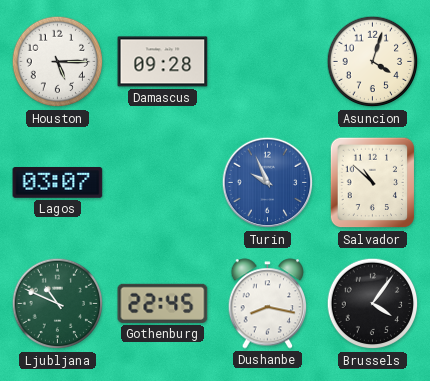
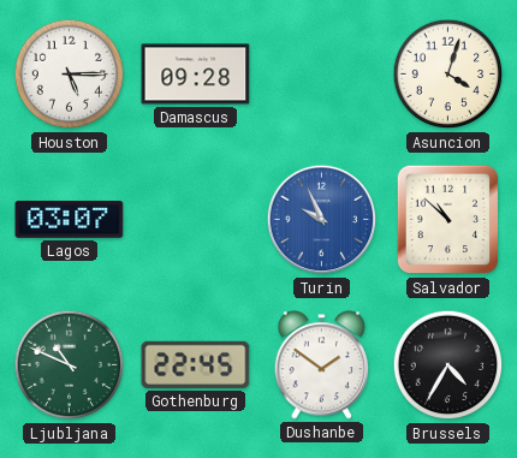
Dushanbe: 8:17 -> 1:51 (322, 365)
Brussels: 4:06 -> 4:35 (448, 365)
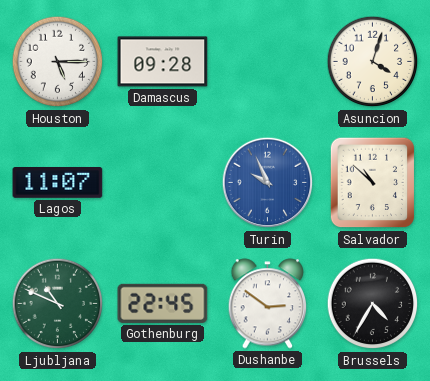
Lagos: 03:07 -> 11:07 (58, 183)
Dushanbe: 1:51 -> 2:51 (268, 304)
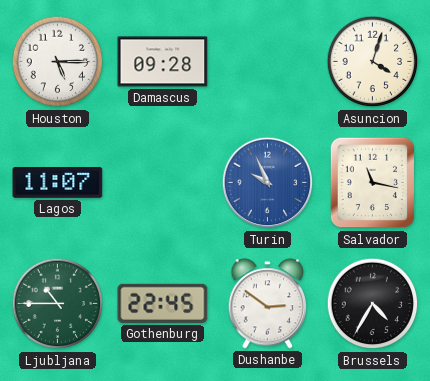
Salvador: 10:52 -> 11:17 (373, 183)
Ljubljana: 10:49 -> 10:45 (58, 304)
